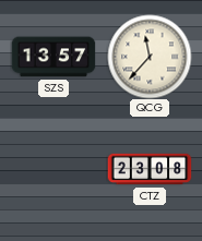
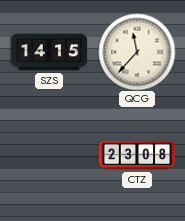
SZS: 13:57 -> 14:15 (49, 52)
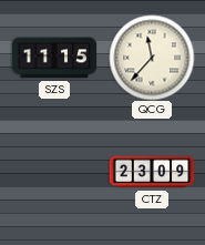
SZS: 14:15 -> 11:15 (54, 58)
CTZ: 23:08 -> 23:09 (152, 172)
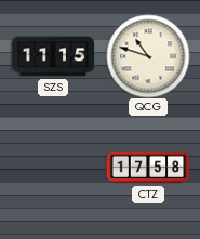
QCG: 11:37 -> 10:48 (148, 56)
CTZ: 23:09 -> 17:58 (148, 168)
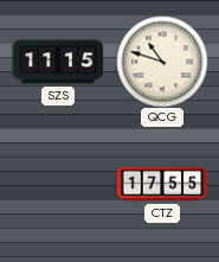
CTZ: 17:58 -> 17:55 (162, 184)
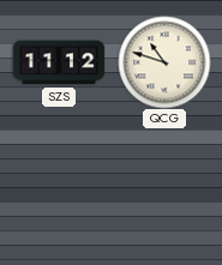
SZS: 11:15 -> 11:12 (59, 62)
CTZ: 17:55 -> none (162, 184)
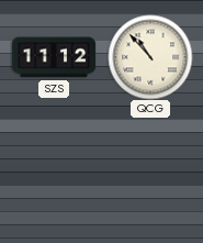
QCG: 10:48 -> 10:53 (150, 57)
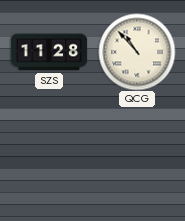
SZS: 11:12 -> 11:28 (49, 52)
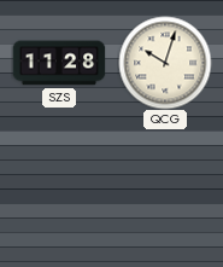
QCG: 10:53 -> 10:03 (165, 63)
